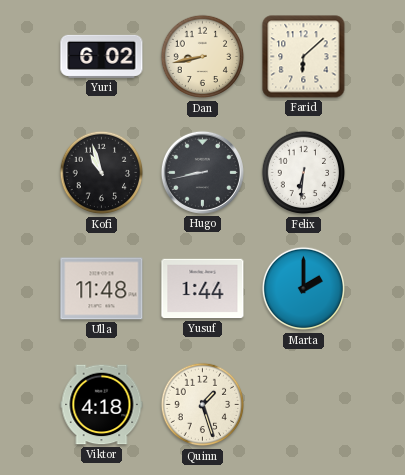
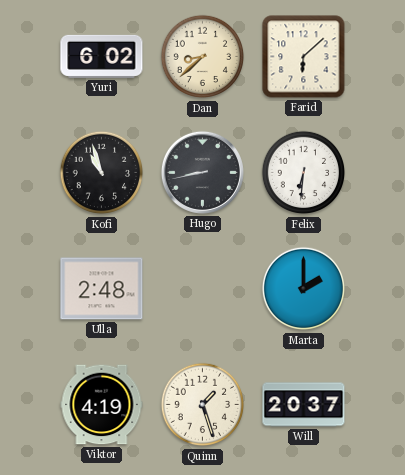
Dan: 8:43 -> 8:38 (203, 57)
Ulla: 11:48 -> 2:48 (102, 289)
Yusuf: 1:44 -> none (203, 289)
Viktor: 4:18 -> 4:19 (102, 405)
Will: none -> 20:37 (304, 405)
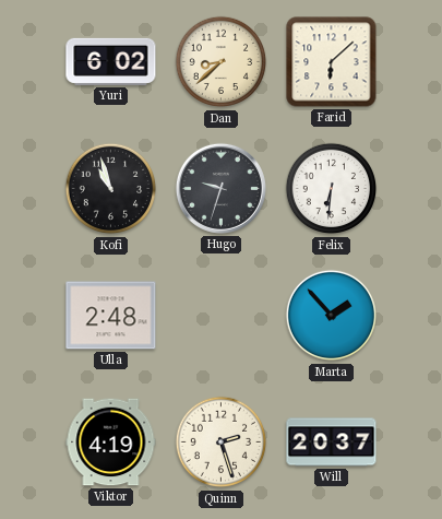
Hugo: 8:43 -> 9:33 (220, 188)
Marta: 2:00 -> 1:53 (332, 316)
Quinn: 1:27 -> 2:27 (222, 443)
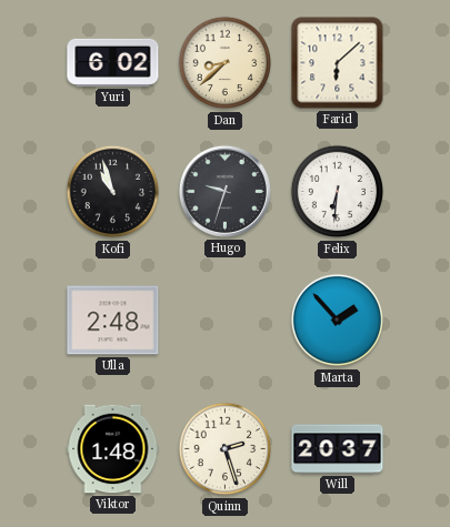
Viktor: 4:19 -> 1:48 (113, 449)
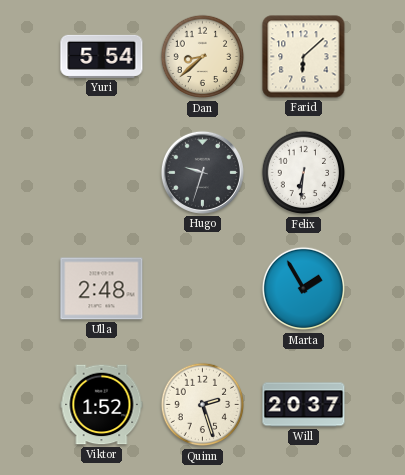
Yuri: 6:02 -> 5:54 (102, 56)
Kofi: 10:57 -> none (113, 192)
Marta: 1:53 -> 1:55 (304, 289)
Viktor: 1:48 -> 1:52 (102, 405)
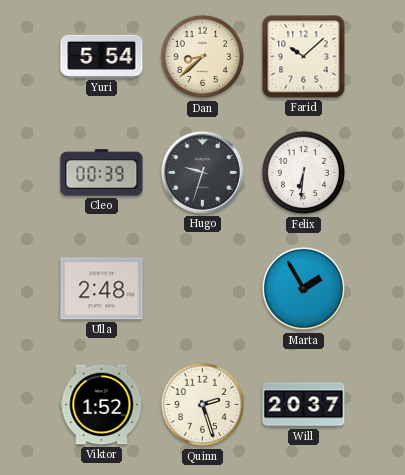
Farid: 6:08 -> 10:08 (304, 57)
Cleo: none -> 00:39 (102, 173)
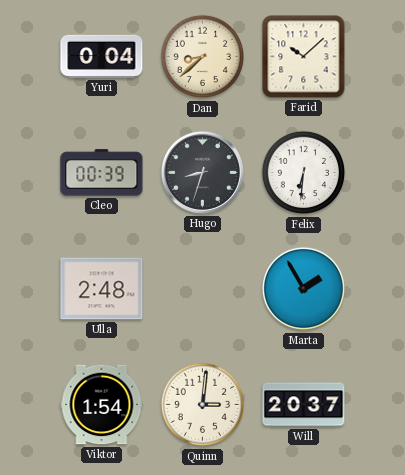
Yuri: 5:54 -> 0:04 (102, 56)
Hugo: 9:33 -> 8:33 (202, 172)
Viktor: 1:52 -> 1:54 (102, 405)
Quinn: 2:27 -> 3:01 (203, 405)
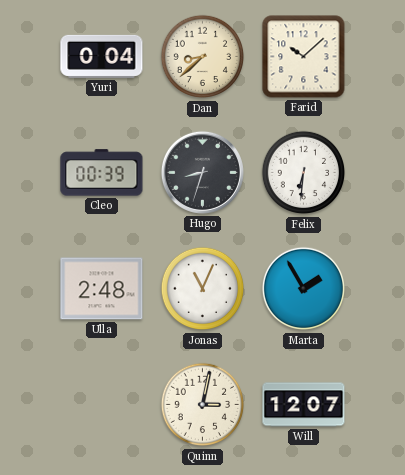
Jonas: none -> 11:04 (203, 289)
Viktor: 1:54 -> none (102, 405)
Quinn: 3:01 -> 3:02 (203, 405)
Will: 20:37 -> 12:07 (304, 405)
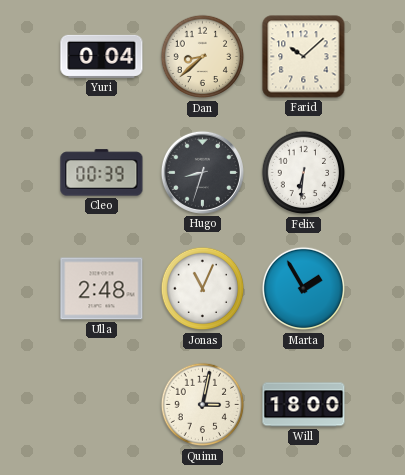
Will: 12:07 -> 18:00 (304, 405)
